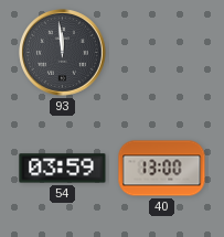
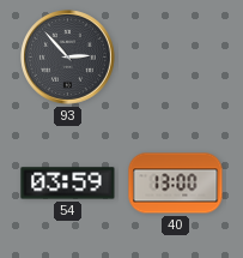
93: 11:59 -> 2:53 (68, 58)
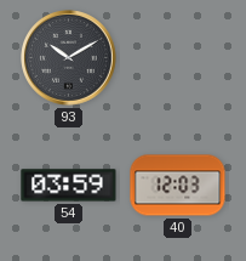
93: 2:53 -> 10:10 (69, 58)
40: 13:00 -> 12:03 (178, 186)
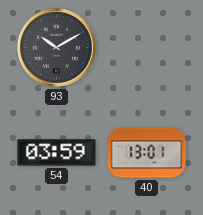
40: 12:03 -> 13:01 (147, 153)
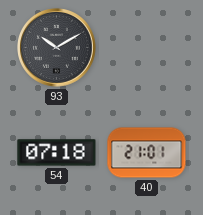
54: 03:59 -> 07:18 (57, 153)
40: 13:01 -> 21:01 (147, 153)
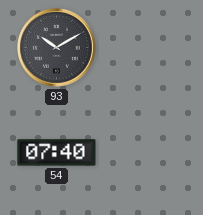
54: 07:18 -> 07:40 (57, 153)
40: 21:01 -> none (147, 153)
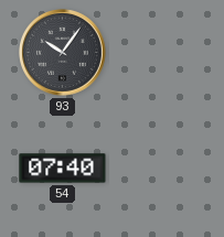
93: 10:10 -> 10:06 (63, 53)
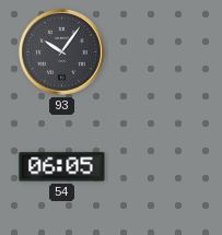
54: 07:40 -> 06:05 (62, 167)
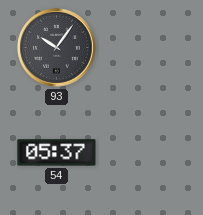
54: 06:05 -> 05:37 (57, 153)
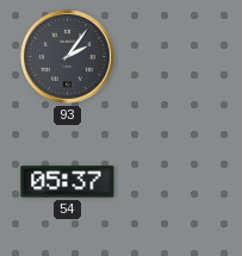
93: 10:06 -> 2:06 (68, 57)
